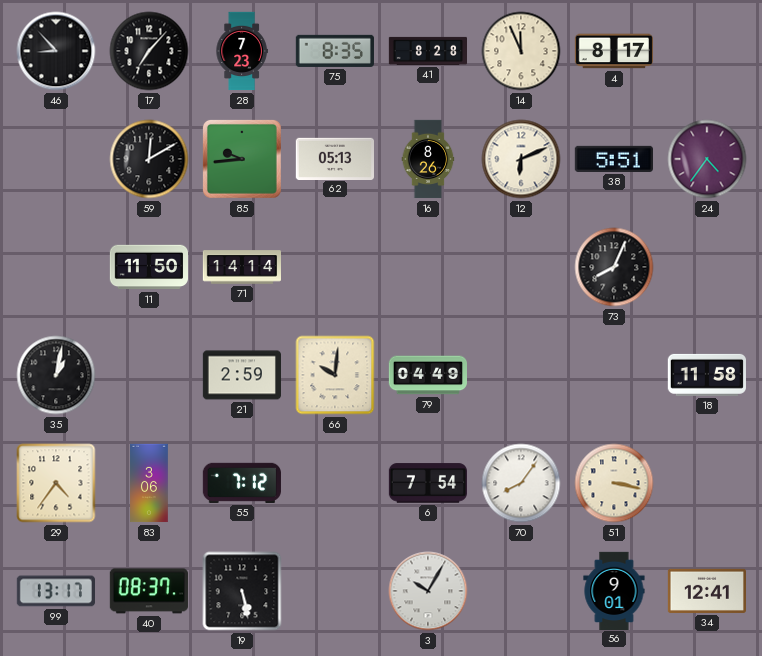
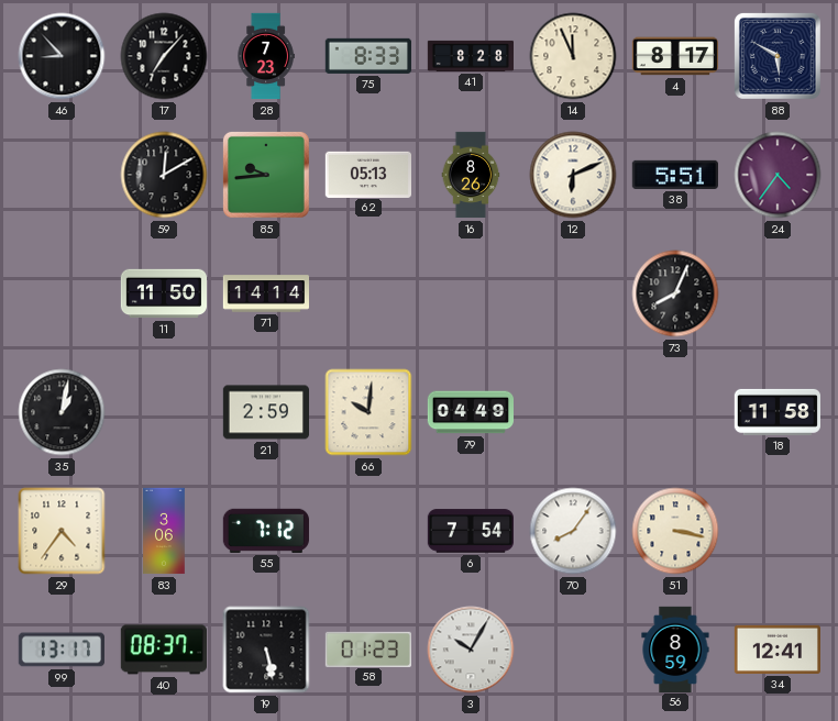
75: 8:35 -> 8:33 (368, 56)
88: none -> 5:50 (778, 56)
58: none -> 01:23 (367, 648)
56: 9:01 -> 8:59 (675, 648)
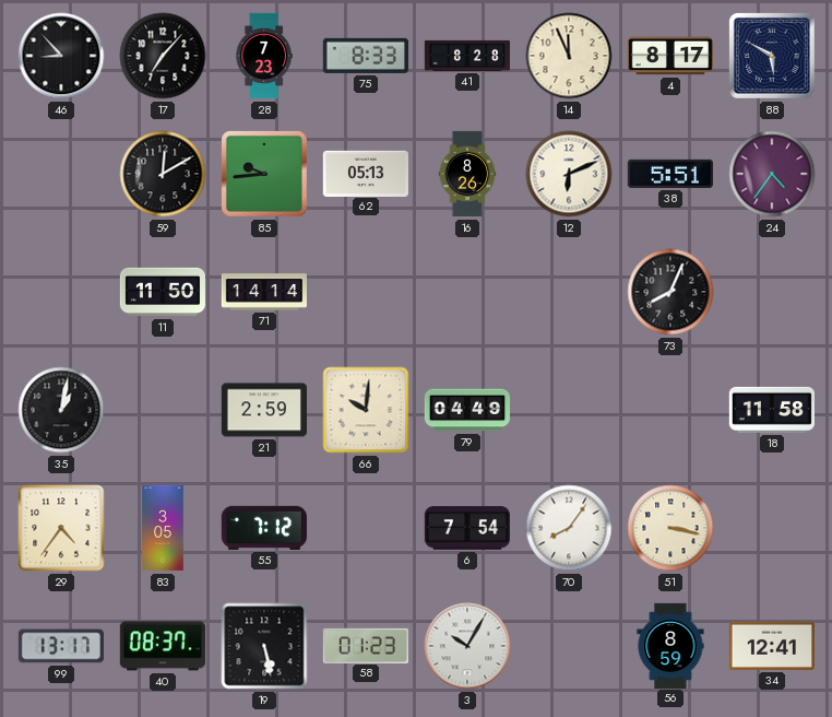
83: 3:06 -> 3:05 (163, 528)
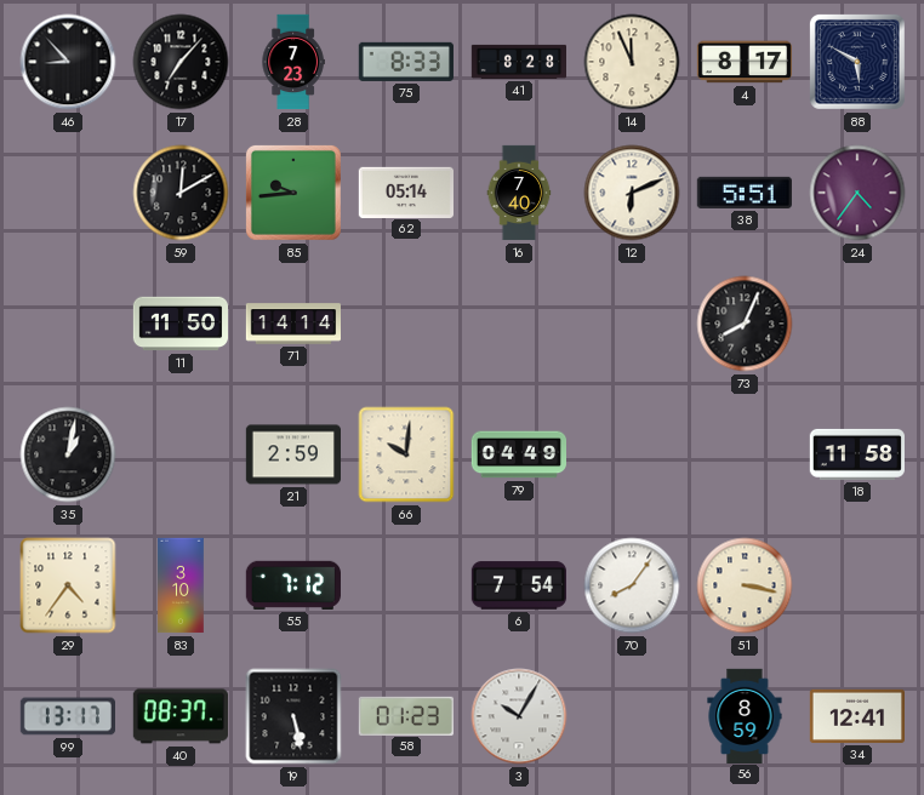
62: 05:13 -> 05:14 (405, 191)
16: 8:26 -> 7:40 (519, 193)
83: 3:05 -> 3:10 (181, 585)
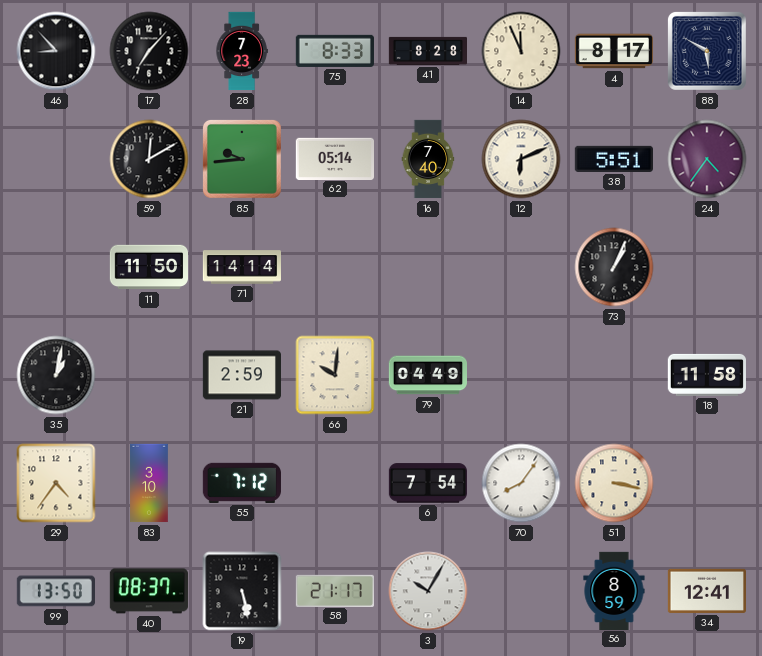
73: 8:04 -> 1:04 (614, 267)
99: 13:17 -> 13:50 (55, 591)
58: 01:23 -> 21:17 (334, 590)
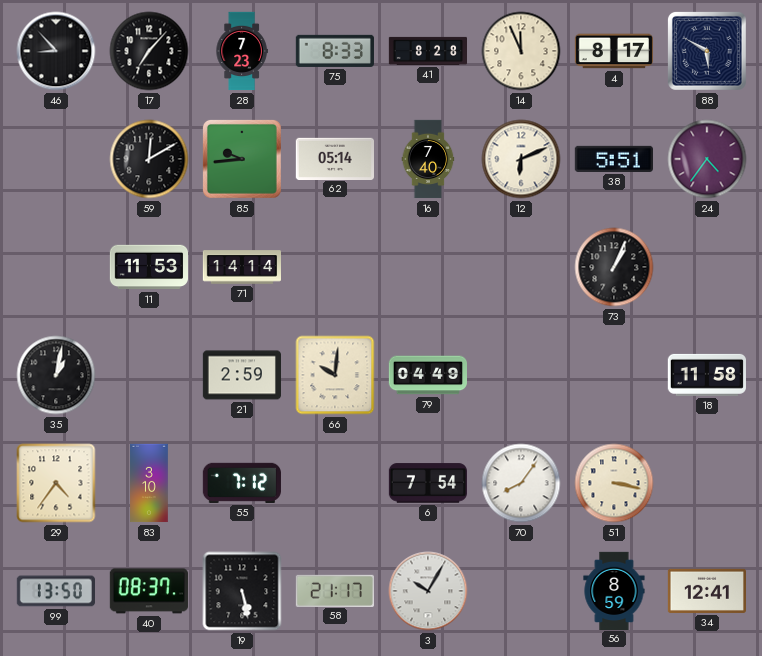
11: 11:50 -> 11:53 (148, 267)
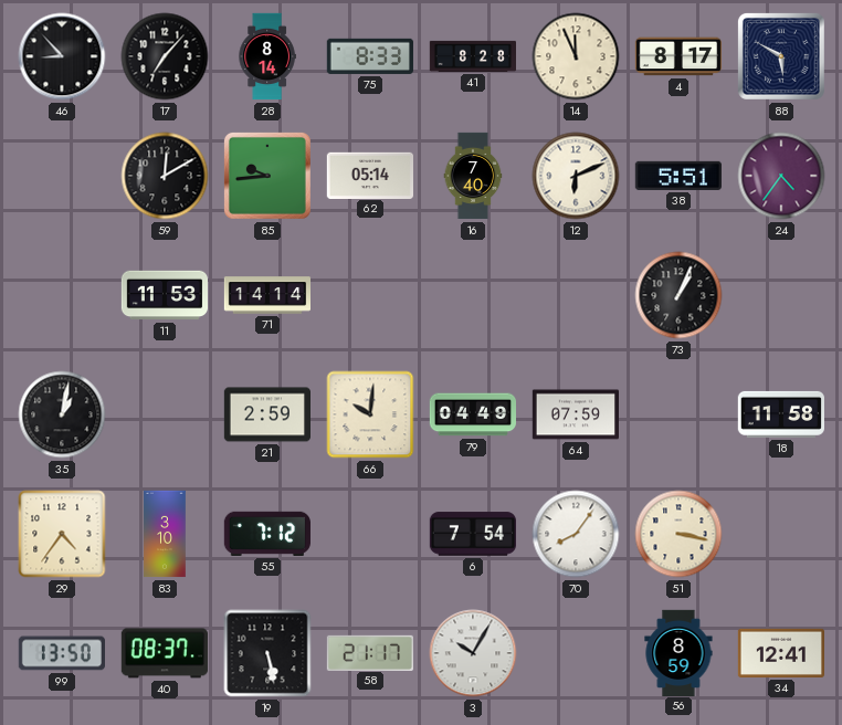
28: 7:23 -> 8:14 (267, 56)
64: none -> 07:59 (575, 414)
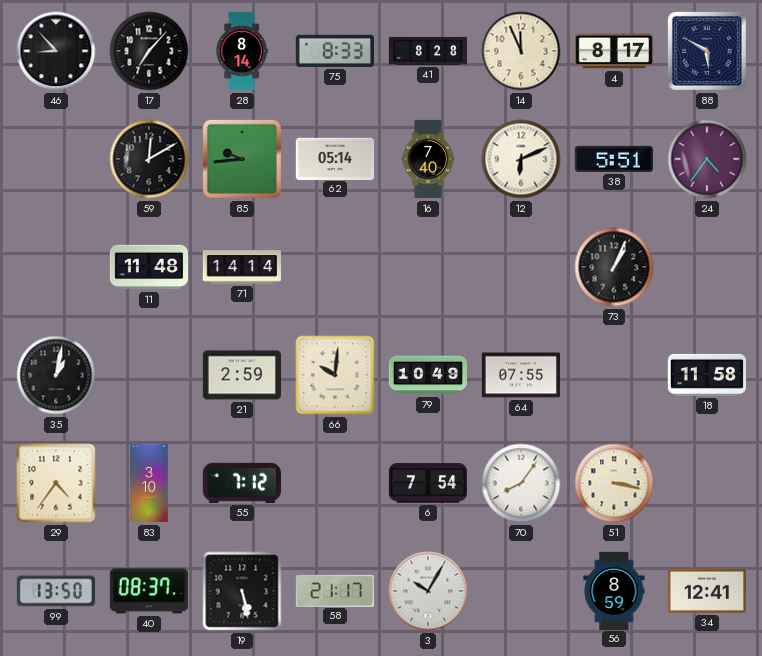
11: 11:53 -> 11:48 (148, 267)
79: 04:49 -> 10:49 (427, 375)
64: 07:59 -> 07:55 (520, 375)
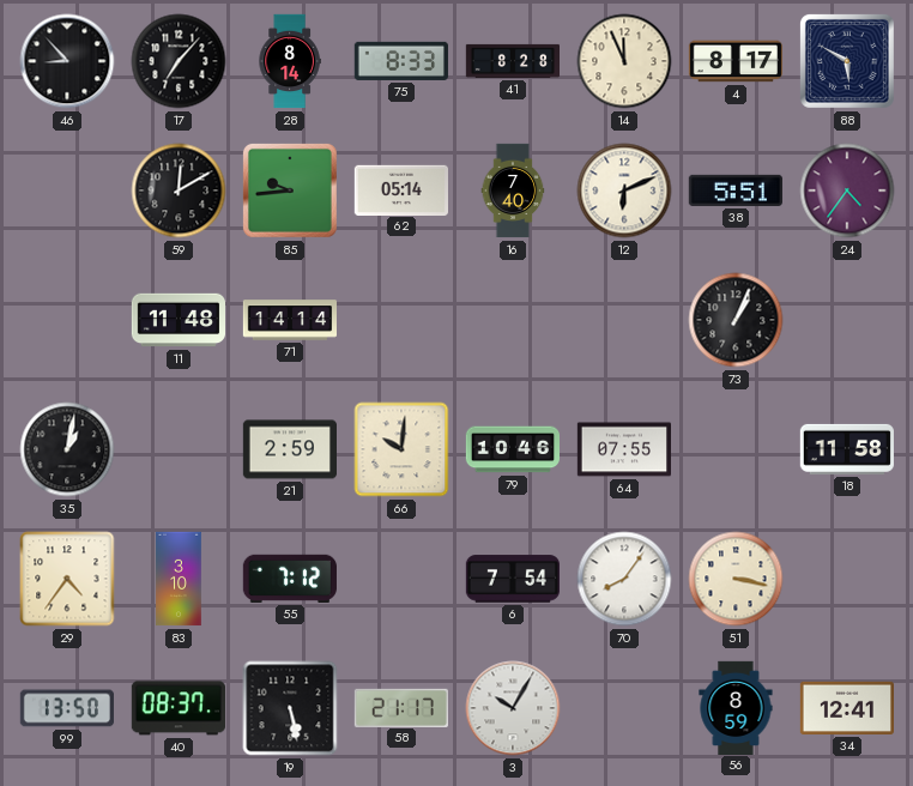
79: 10:49 -> 10:46 (512, 449)
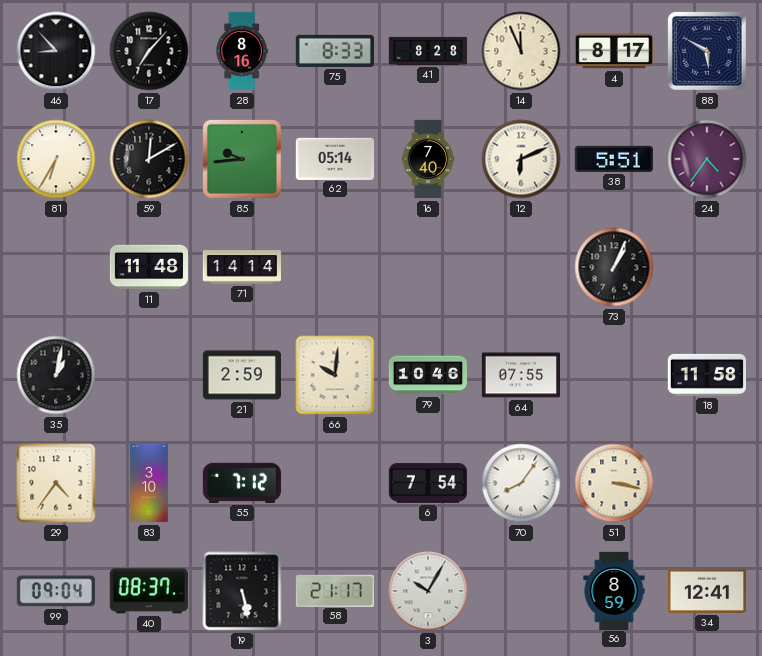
28: 8:14 -> 8:16 (242, 51)
81: none -> 6:35 (56, 159)
99: 13:50 -> 09:04 (55, 591)
